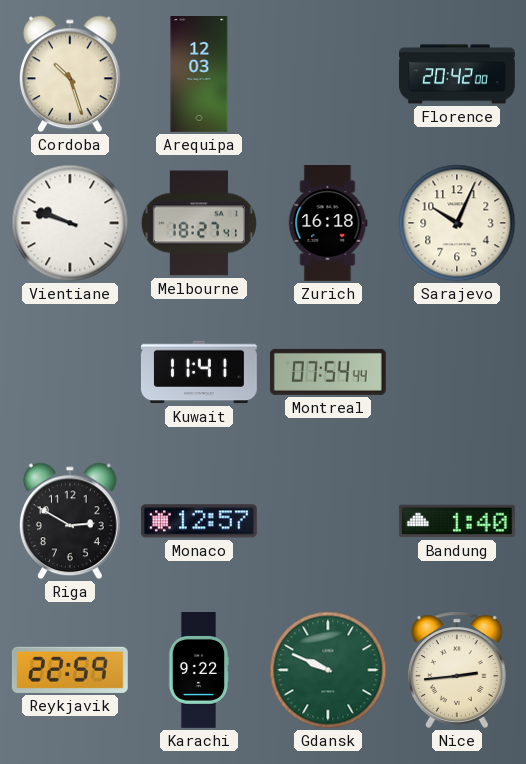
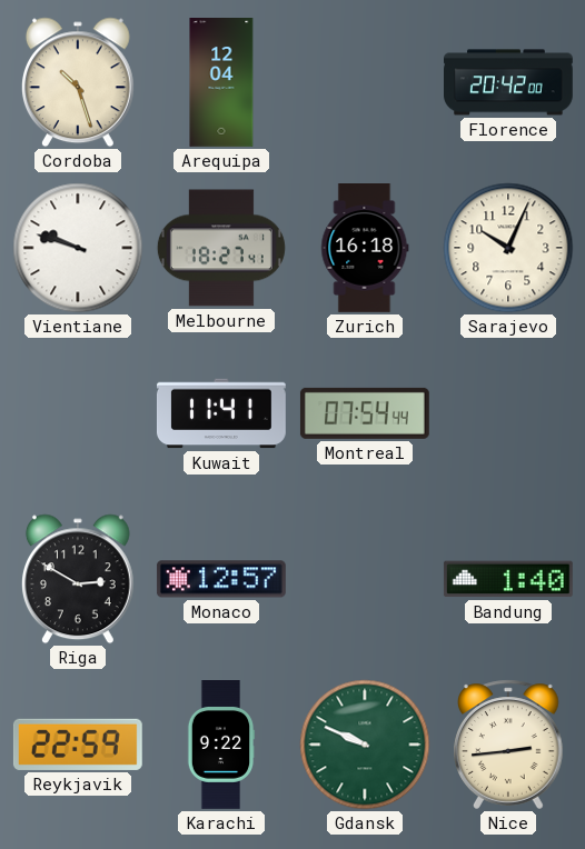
Arequipa: 12:03 -> 12:04 (221, 83)
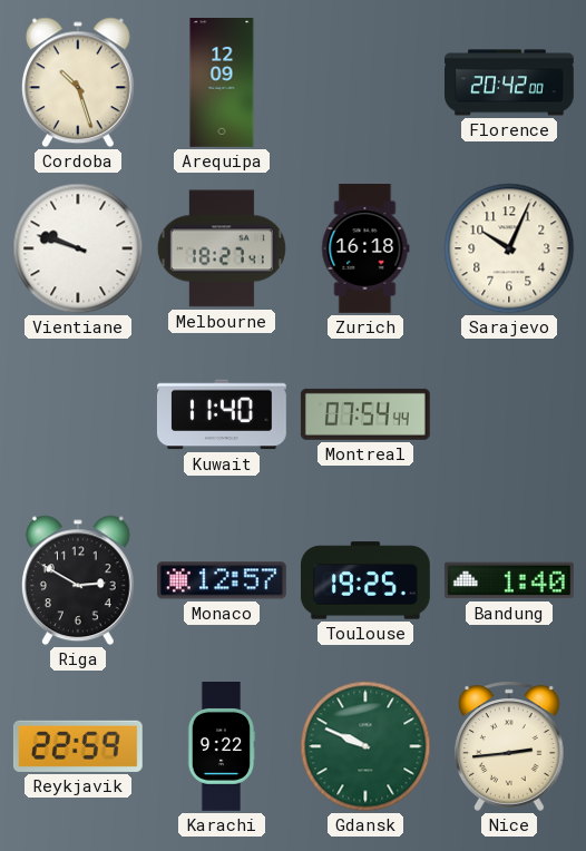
Arequipa: 12:04 -> 12:09 (222, 84)
Kuwait: 11:41 -> 11:40 (222, 414)
Toulouse: none -> 19:25 (365, 580)
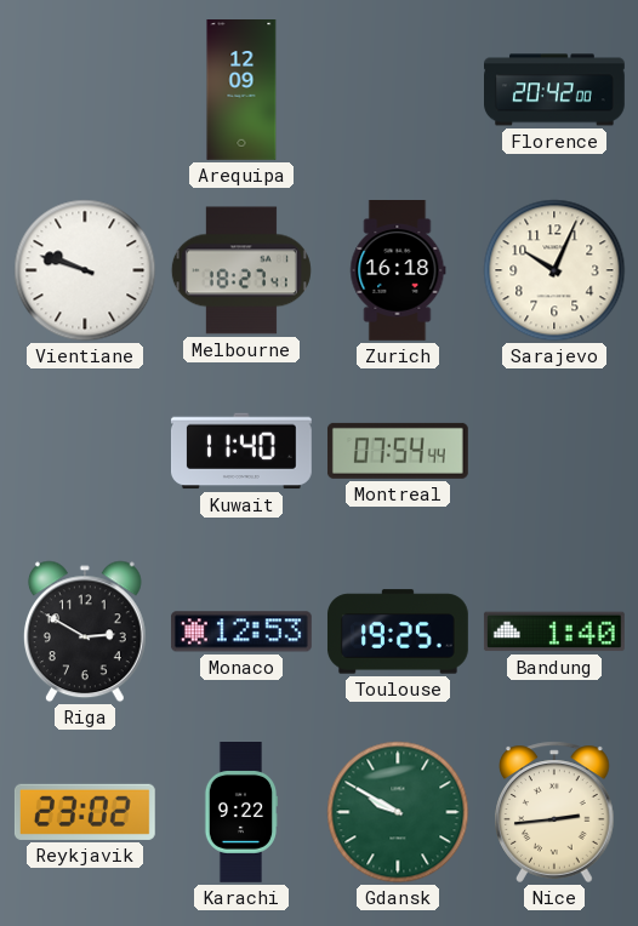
Cordoba: 10:27 -> none (78, 82)
Monaco: 12:57 -> 12:53 (241, 631)
Reykjavik: 22:59 -> 23:02 (85, 812)
Gdansk: 9:49 -> 9:50 (398, 812)
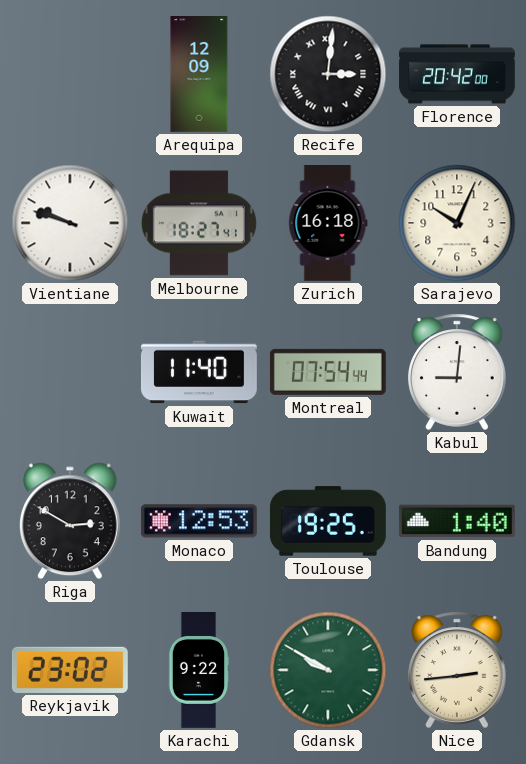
Recife: none -> 3:01 (328, 74)
Kabul: none -> 9:01 (457, 372)
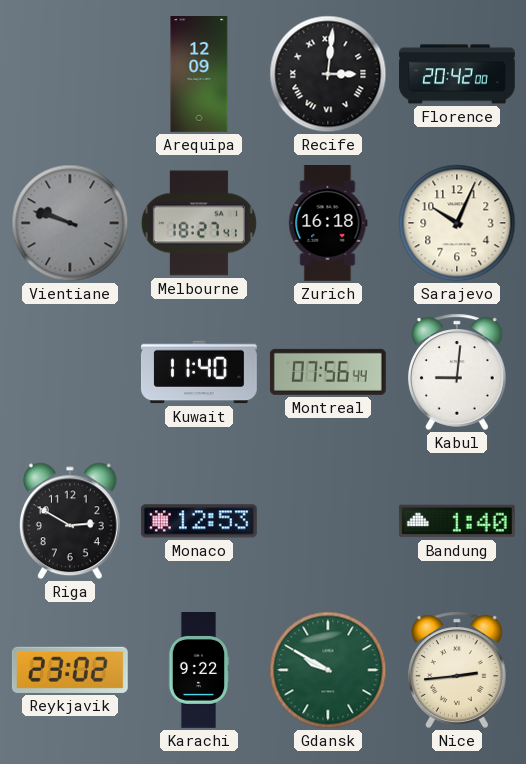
Vientiane dial: white -> grey (70, 223)
Montreal: 07:54 -> 07:56 (328, 372)
Toulouse: 19:25 -> none (328, 521)
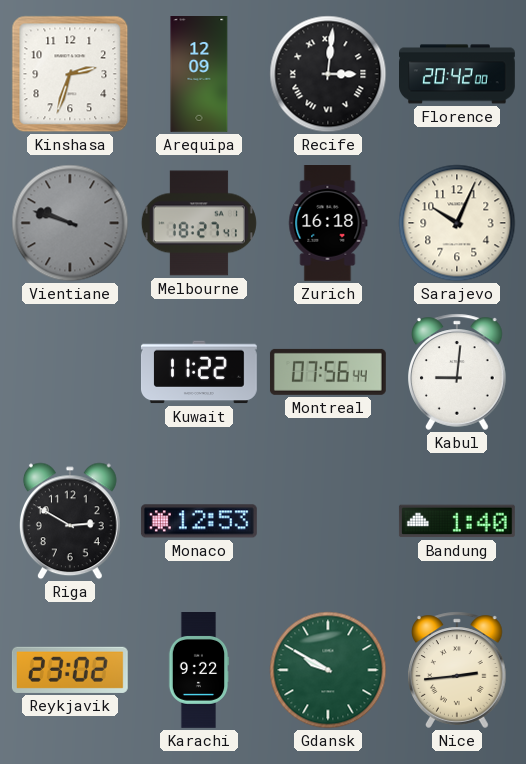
Kinshasa: none -> 2:33 (70, 74)
Kuwait: 11:40 -> 11:22 (199, 372)
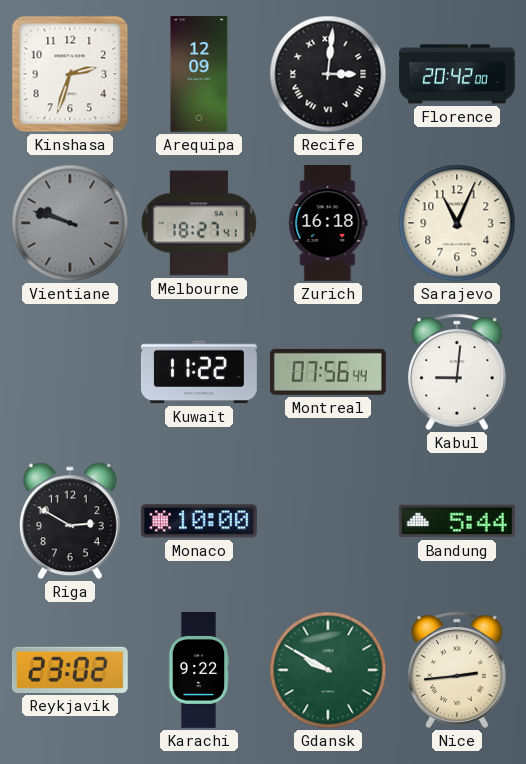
Sarajevo: 10:04 -> 11:04 (457, 223)
Monaco: 12:53 -> 10:00 (199, 521)
Bandung: 1:40 -> 5:44 (457, 521)
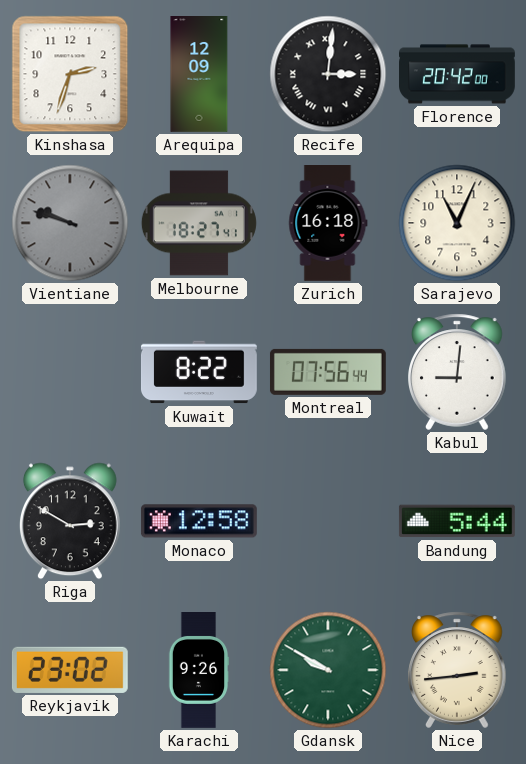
Kuwait: 11:22 -> 8:22 (199, 372)
Monaco: 10:00 -> 12:58 (199, 521)
Karachi: 9:22 -> 9:26 (199, 671)
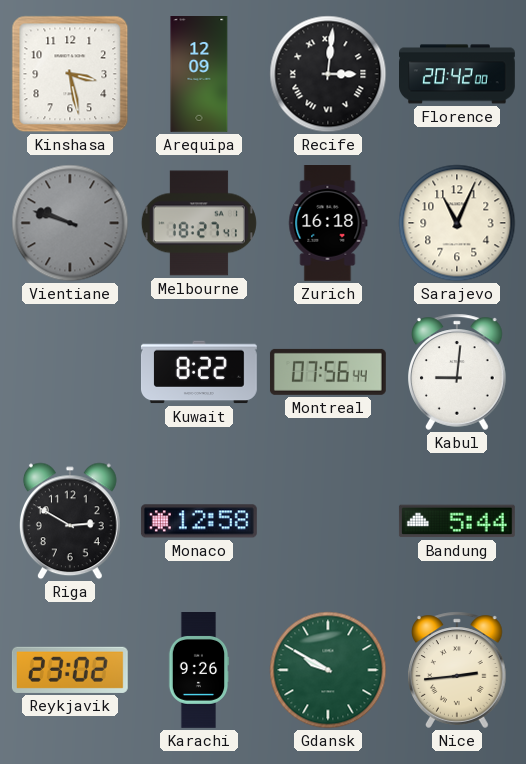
Kinshasa: 2:33 -> 3:28 (70, 74)
